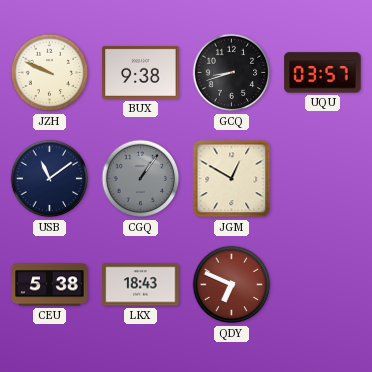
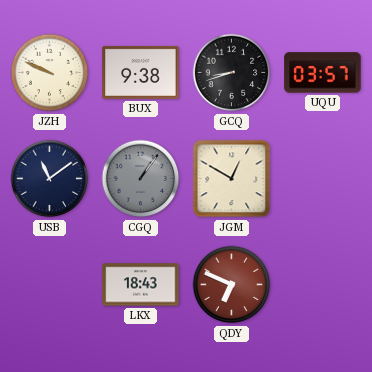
CEU: 5:38 -> none (50, 285)
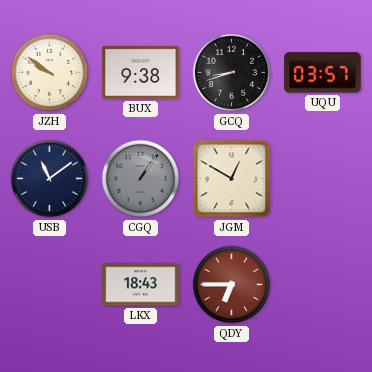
JZH: 9:49 -> 9:51 (50, 73)
QDY: 6:49 -> 6:45 (232, 285)
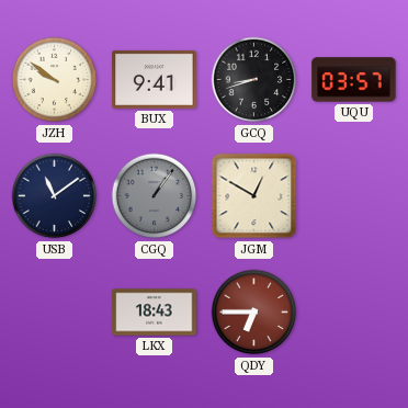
BUX: 9:38 -> 9:41 (155, 79)
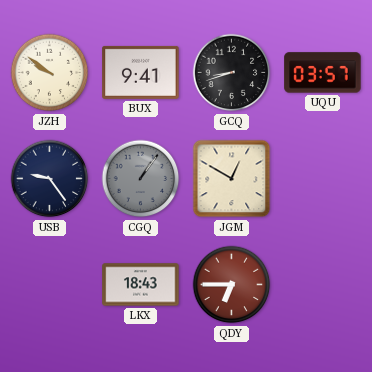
USB: 11:09 -> 9:24 (50, 179)
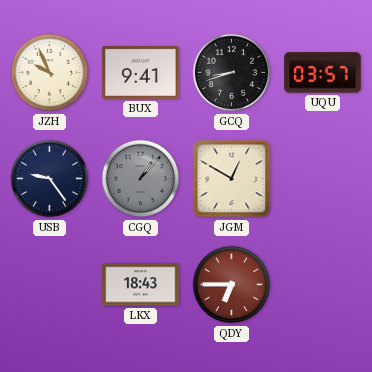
JZH: 9:51 -> 9:56 (50, 73)
CGQ: 1:06 -> 1:07 (141, 179)
